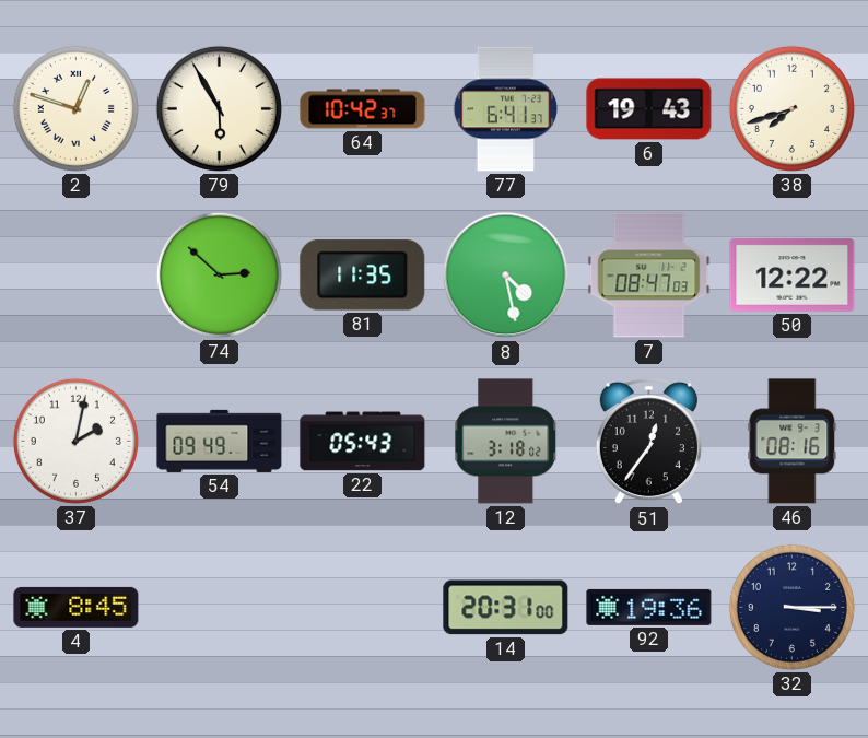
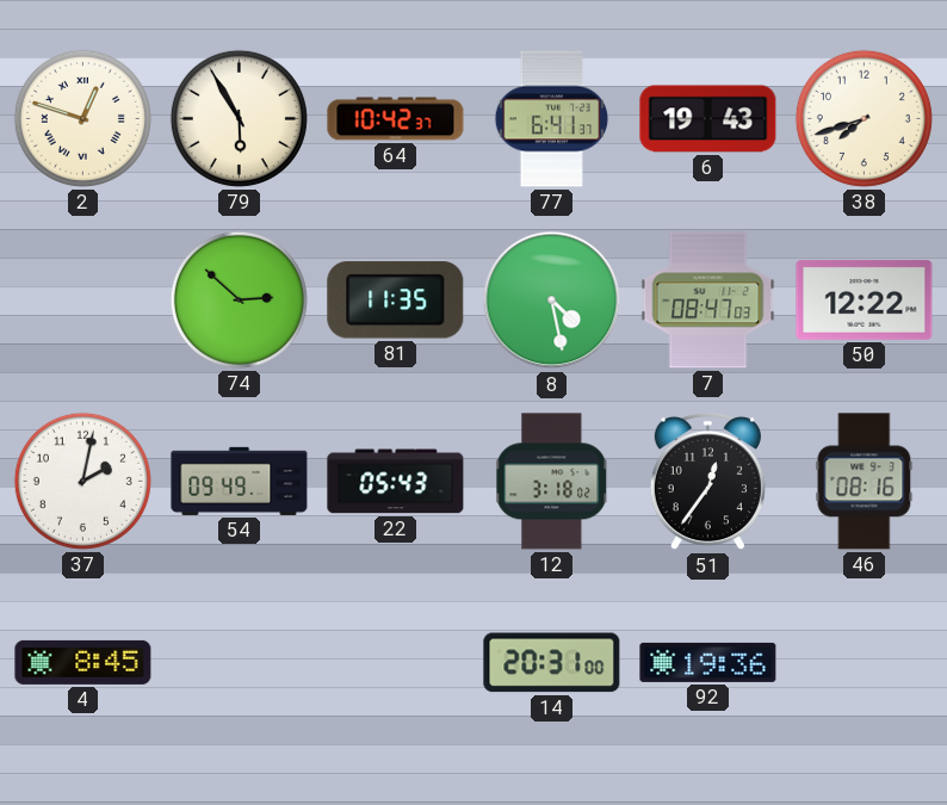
32: 3:15 -> none (791, 607)
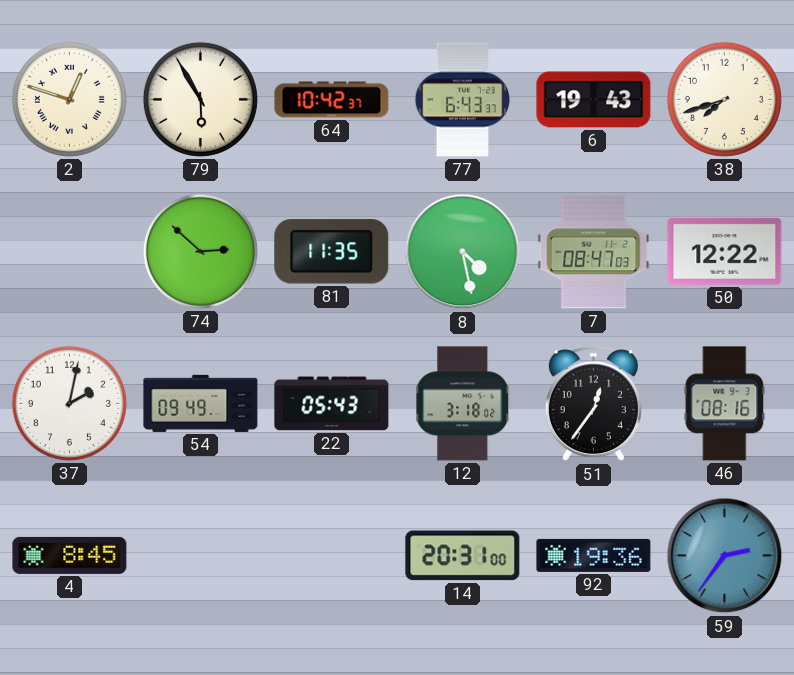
77: 6:41 -> 6:43 (463, 100)
59: none -> 2:36 (725, 556)
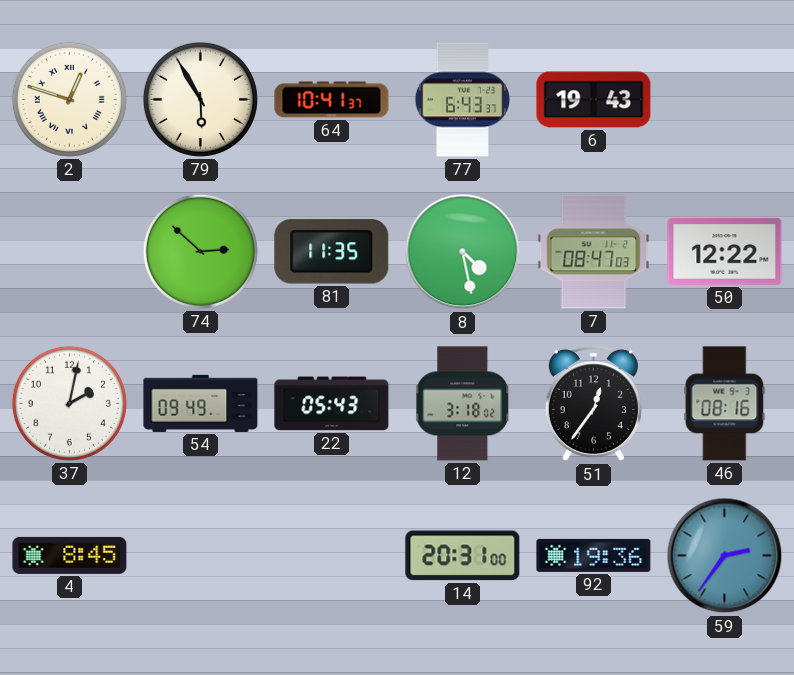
64: 10:42 -> 10:41 (332, 100)
38: 7:42 -> none (724, 99)
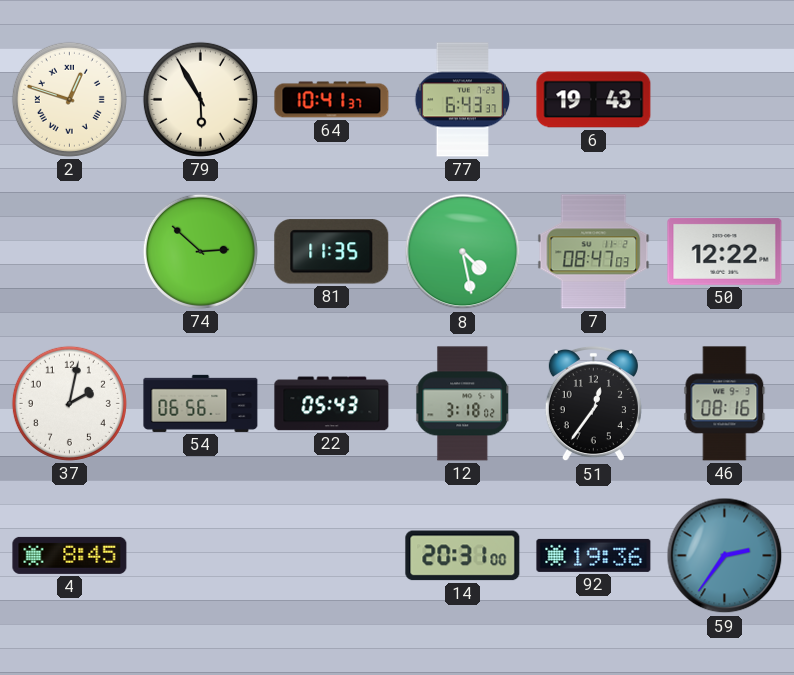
54: 09:49 -> 06:56 (201, 403)
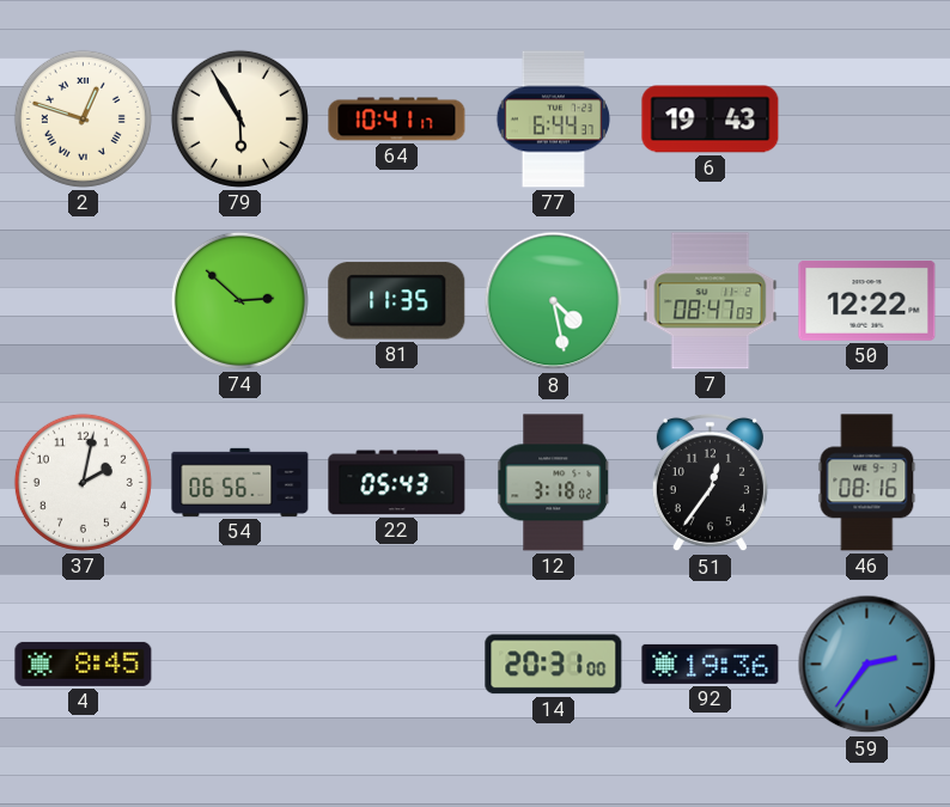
64: 10:41:37 -> 10:41:17 (397, 120)
77: 6:43 -> 6:44 (554, 120)
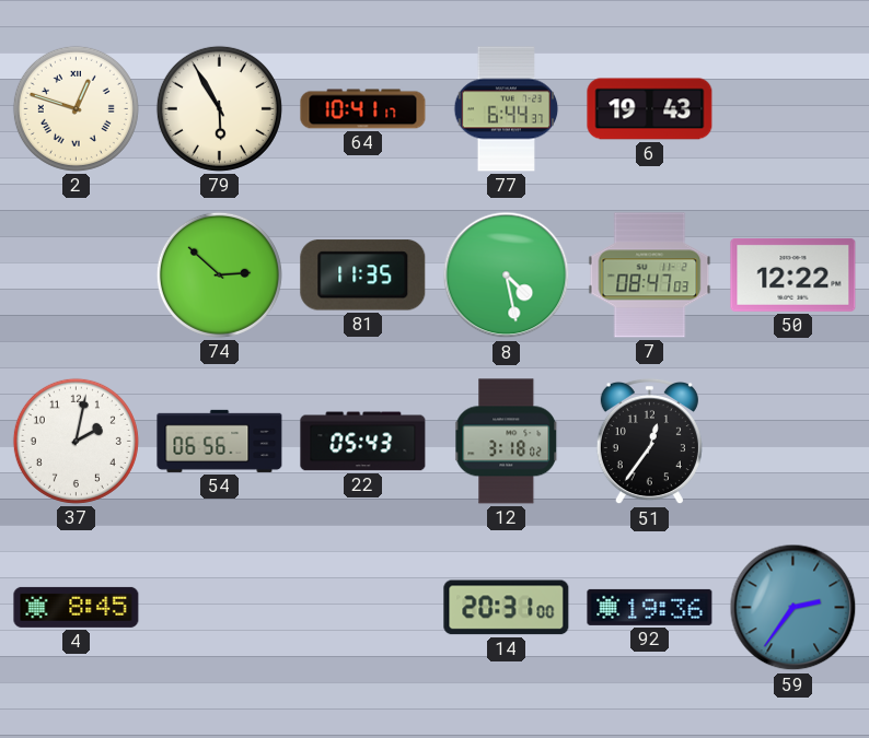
46: 08:16 -> none (867, 483)
